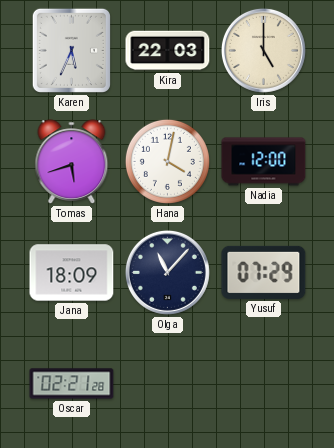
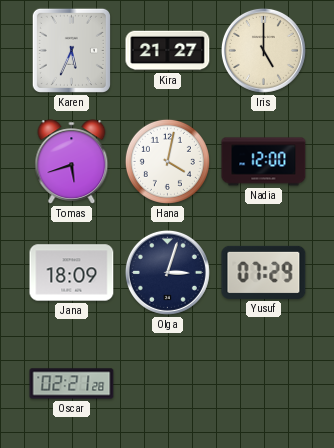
Kira: 22:03 -> 21:27 (168, 51)
Olga: 11:07 -> 3:03 (167, 272)
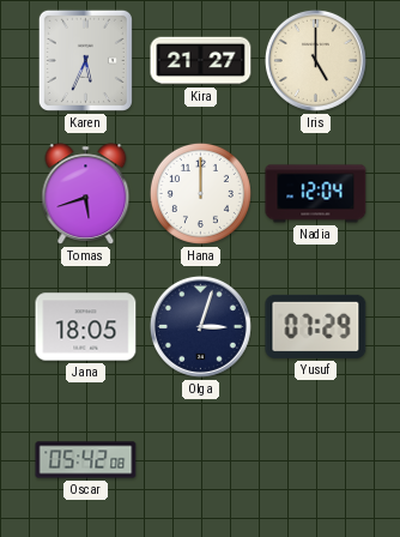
Hana: 4:02 -> 12:00 (200, 193)
Nadia: 12:00 -> 12:04 (316, 194)
Jana: 18:09 -> 18:05 (86, 327)
Oscar: 02:21 -> 05:42 (86, 460)
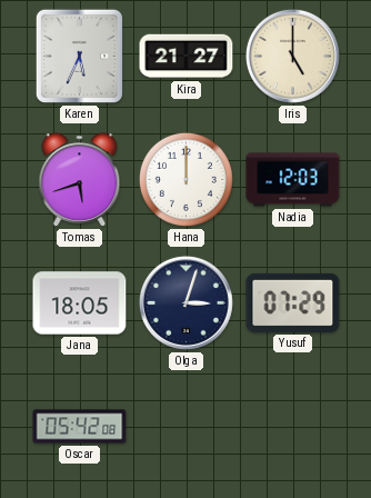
Nadia: 12:04 -> 12:03 (293, 180)
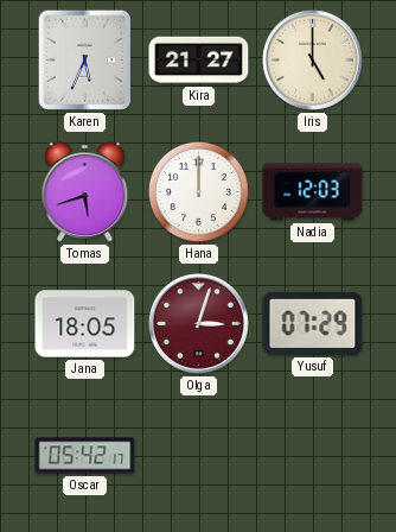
Olga dial: navy -> burgundy (198, 323)
Oscar: 05:42:08 -> 05:42:17 (85, 456)
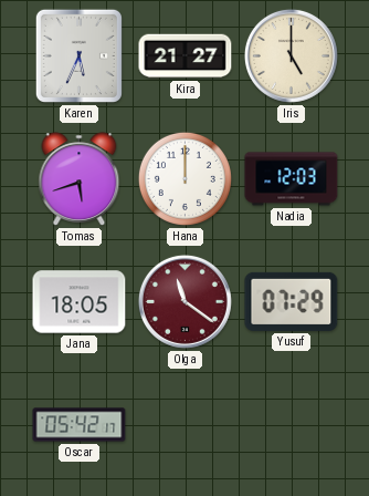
Olga: 3:03 -> 11:21 (184, 301)
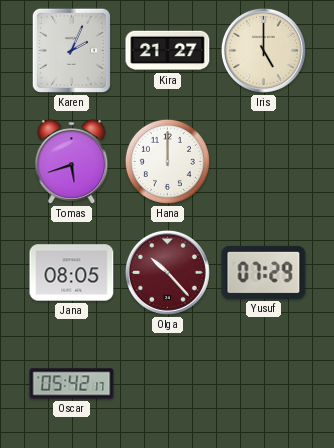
Karen: 5:34 -> 2:04 (71, 50)
Nadia: 12:03 -> none (292, 179)
Jana: 18:05 -> 08:05 (72, 273)
Olga: 11:21 -> 10:23 (167, 272)
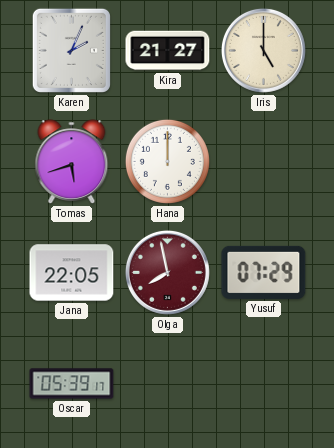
Jana: 08:05 -> 22:05 (72, 273)
Olga: 10:23 -> 7:58 (167, 272)
Oscar: 05:42 -> 05:39 (72, 384)
